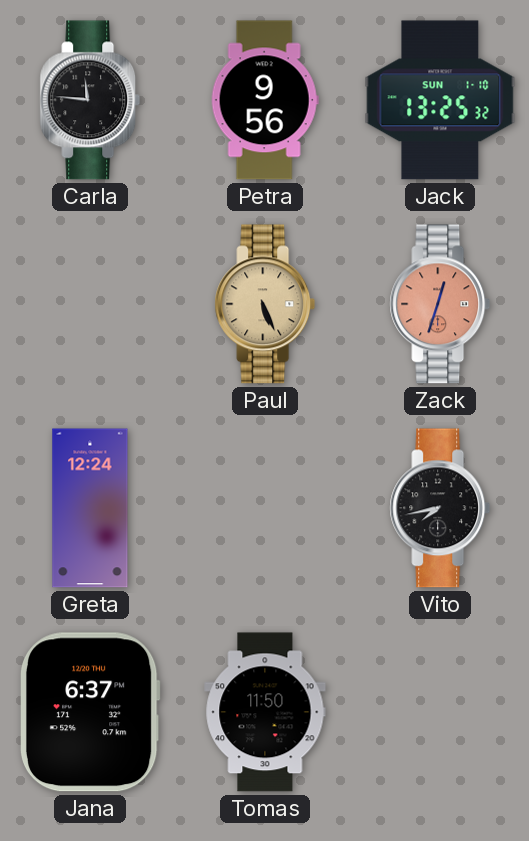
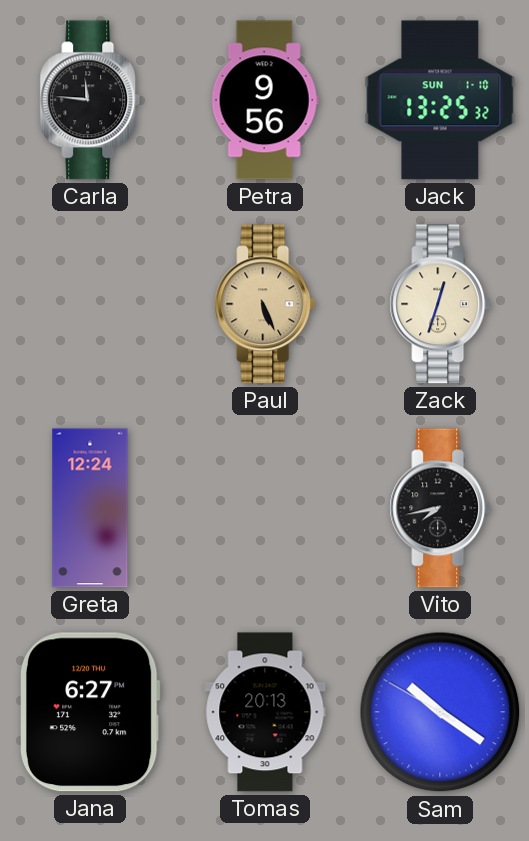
Zack dial: salmon -> cream (440, 304)
Jana: 6:37 -> 6:27 (90, 712)
Tomas: 11:50 -> 20:13 (265, 712)
Sam: none -> 10:20 (440, 712)
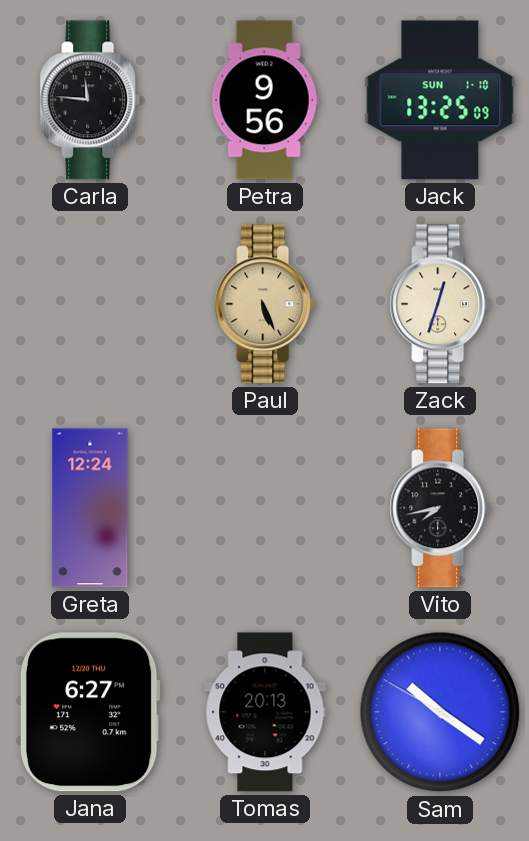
Jack: 13:25:32 -> 13:25:09 (440, 100)
